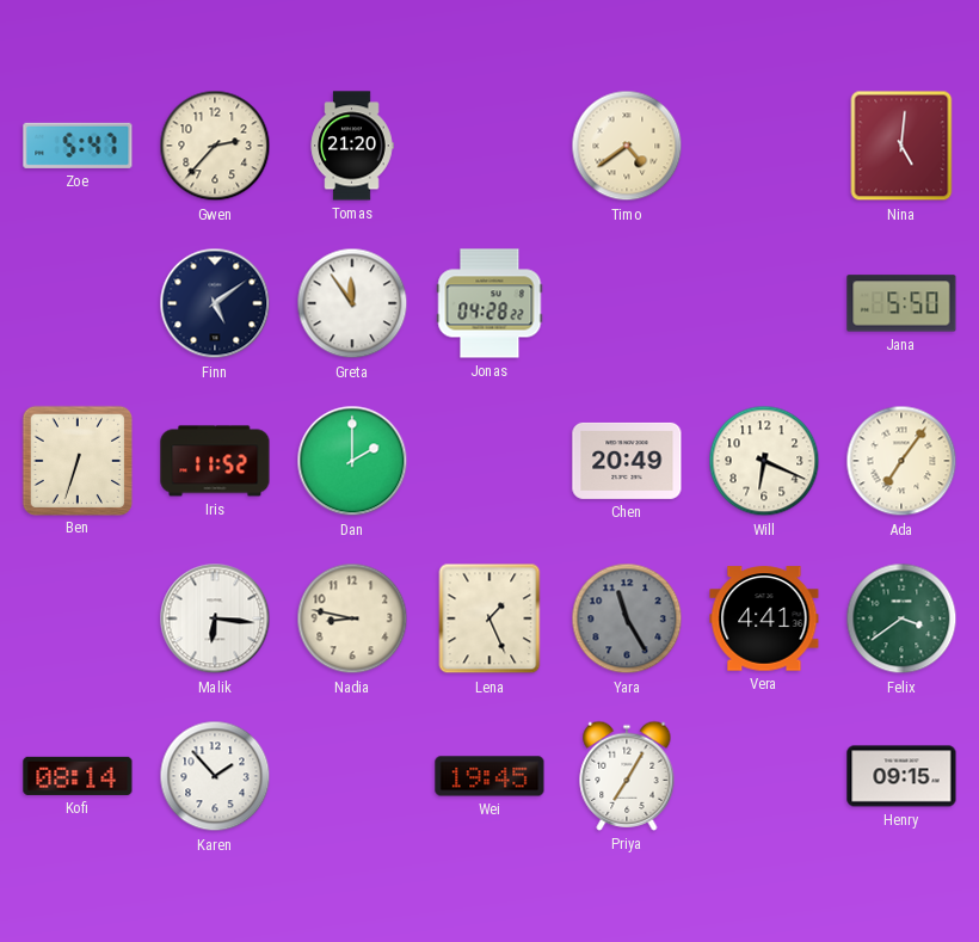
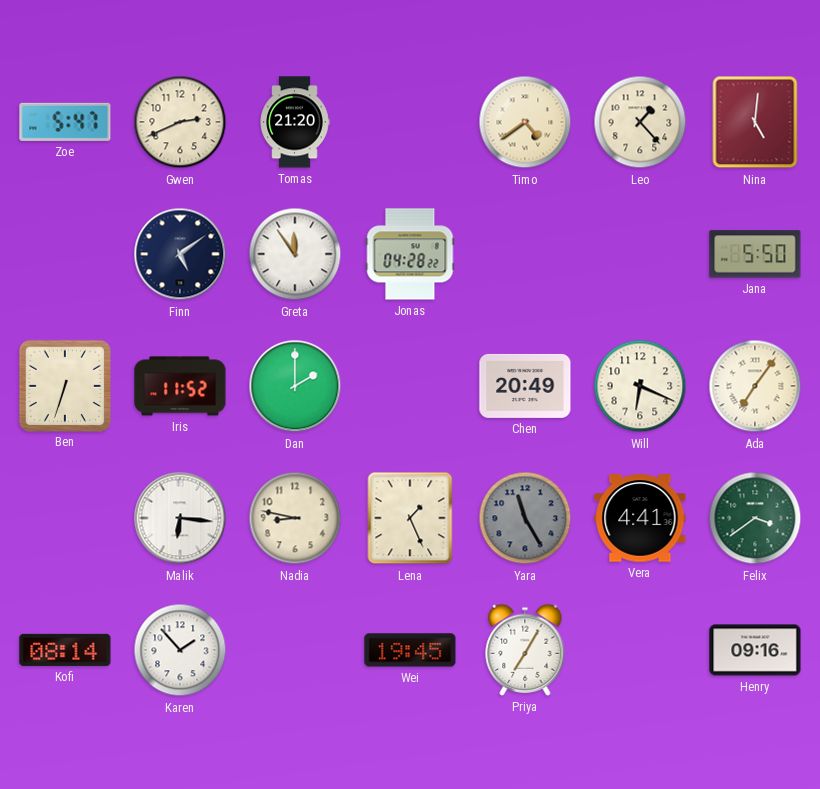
Gwen: 2:37 -> 2:41 (180, 122)
Leo: none -> 1:23 (640, 122)
Henry: 09:15 -> 09:16 (755, 650)
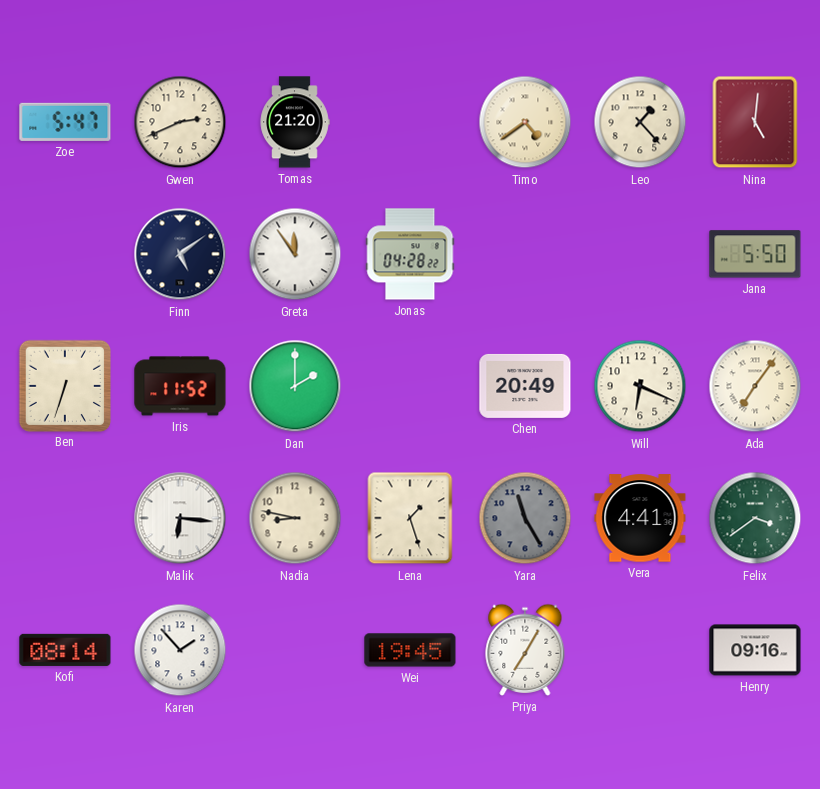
Lena: 1:26 -> 1:27 (410, 518)
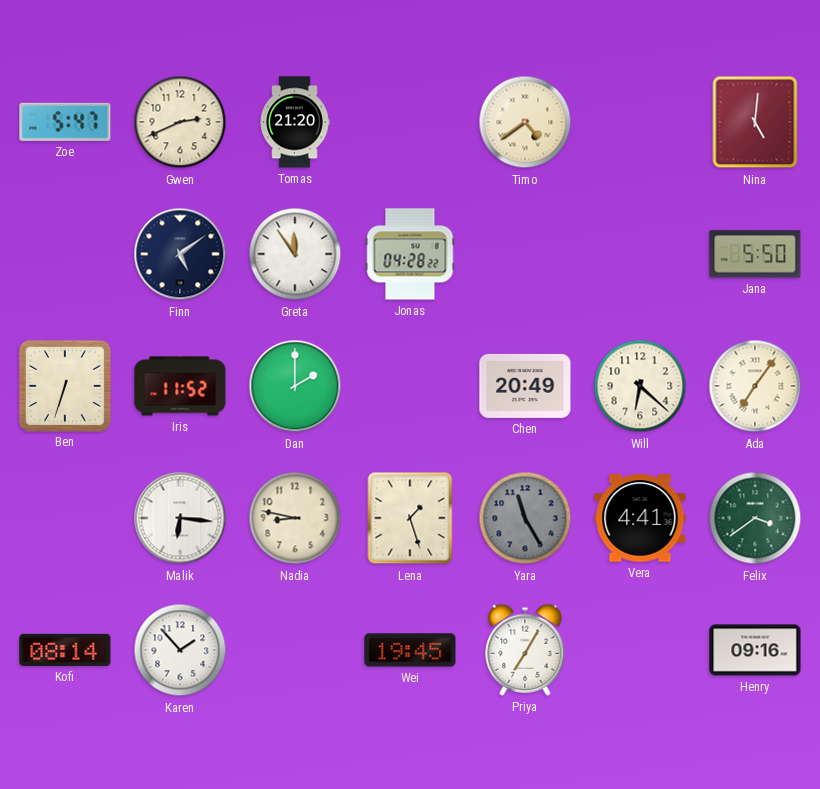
Leo: 1:23 -> none (640, 122)
Will: 6:19 -> 6:22 (640, 386)
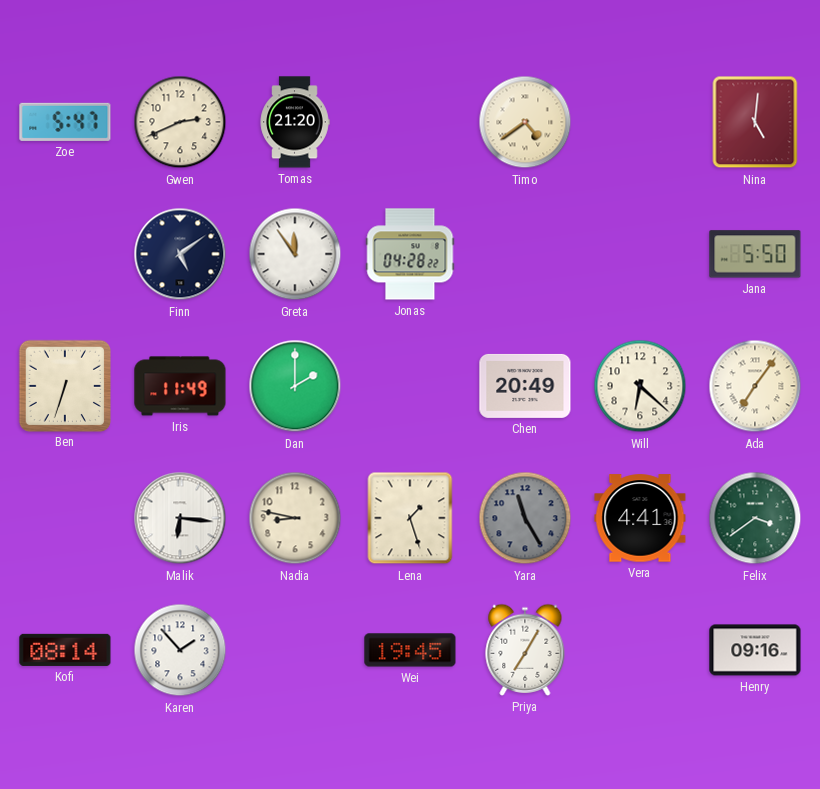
Iris: 11:52 -> 11:49 (180, 386)
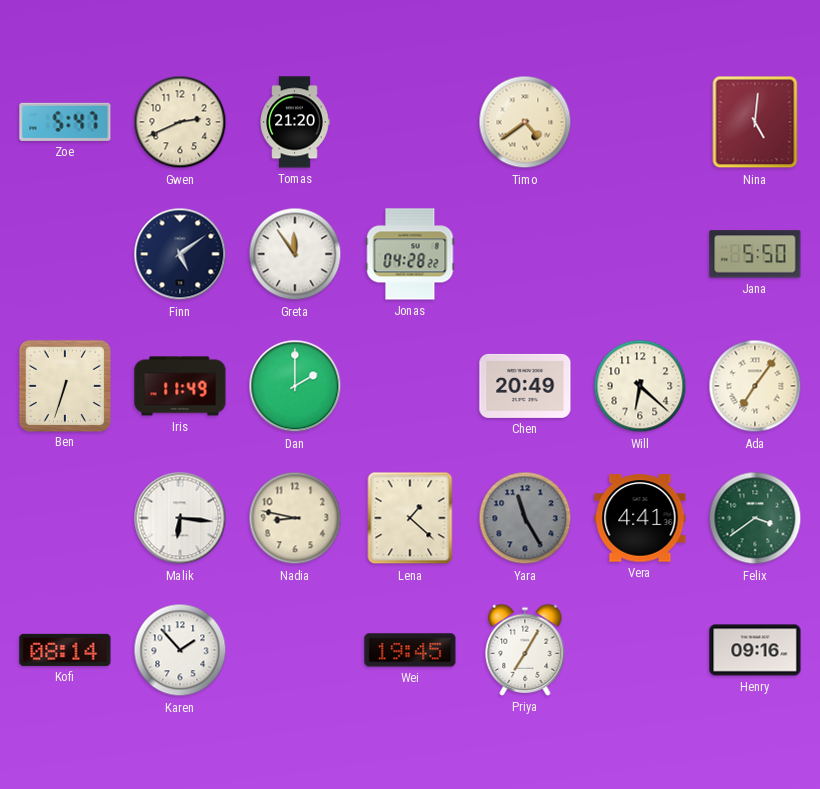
Lena: 1:27 -> 1:22 (410, 518)
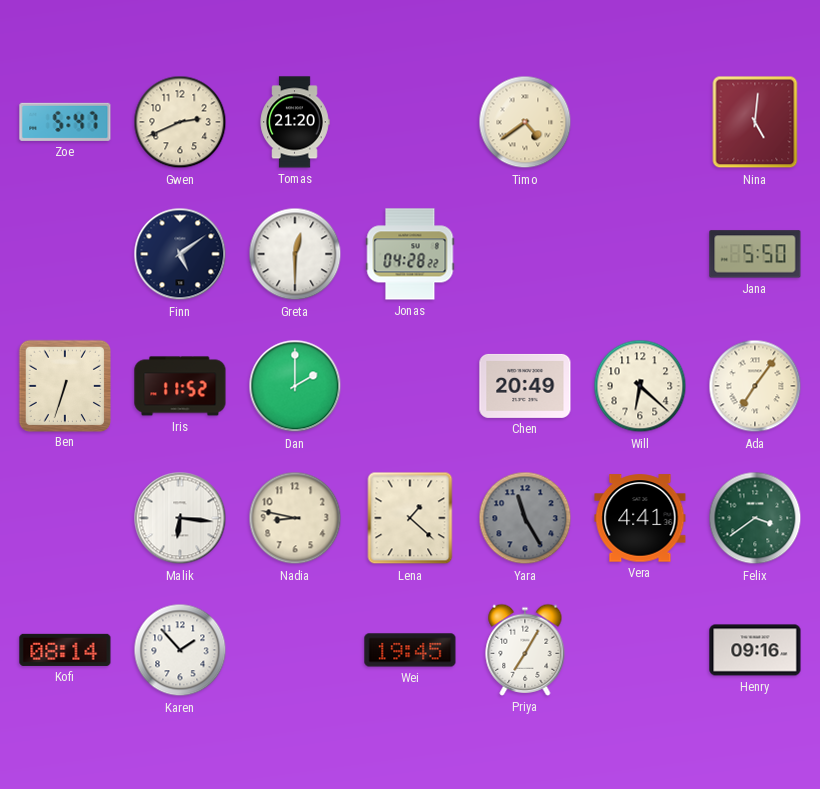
Greta: 11:54 -> 12:30 (295, 254)
Iris: 11:49 -> 11:52 (180, 386)
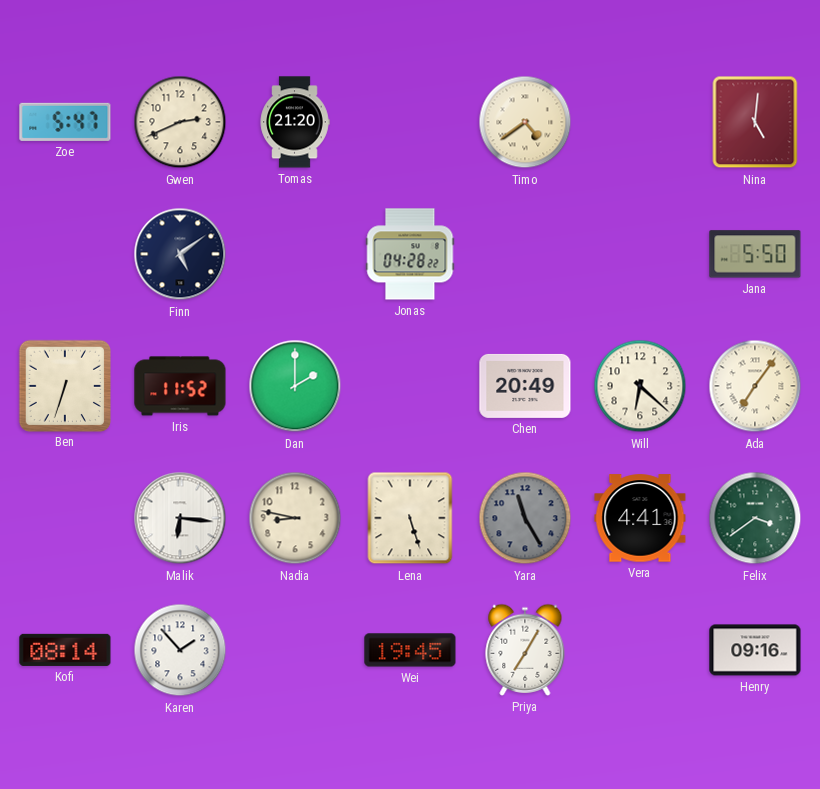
Greta: 12:30 -> none (295, 254)
Lena: 1:22 -> 5:27 (410, 518)
